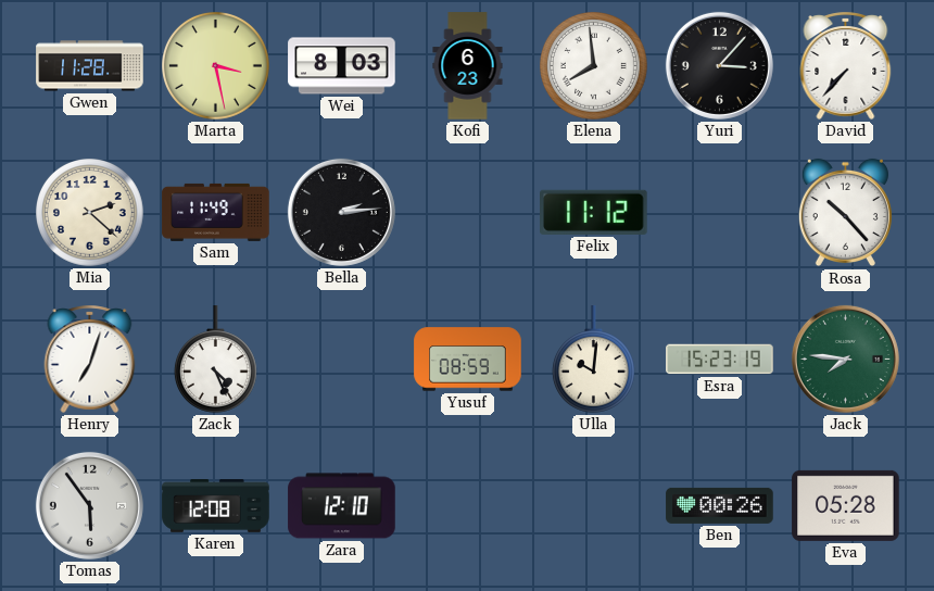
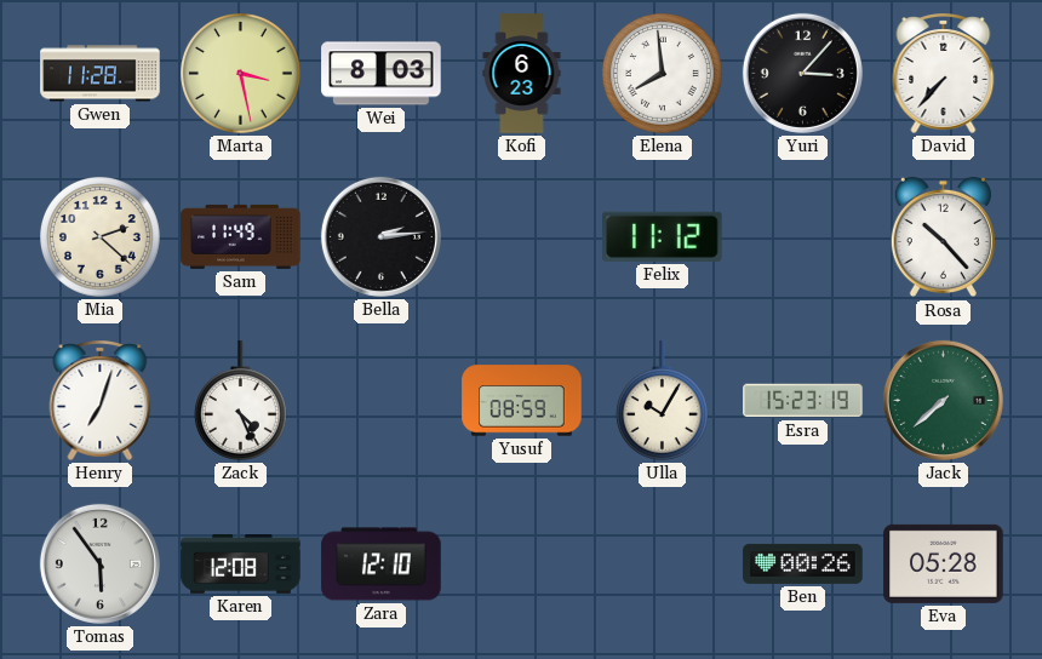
Ulla: 10:01 -> 10:05 (662, 401)
Jack: 7:46 -> 7:38 (943, 400)
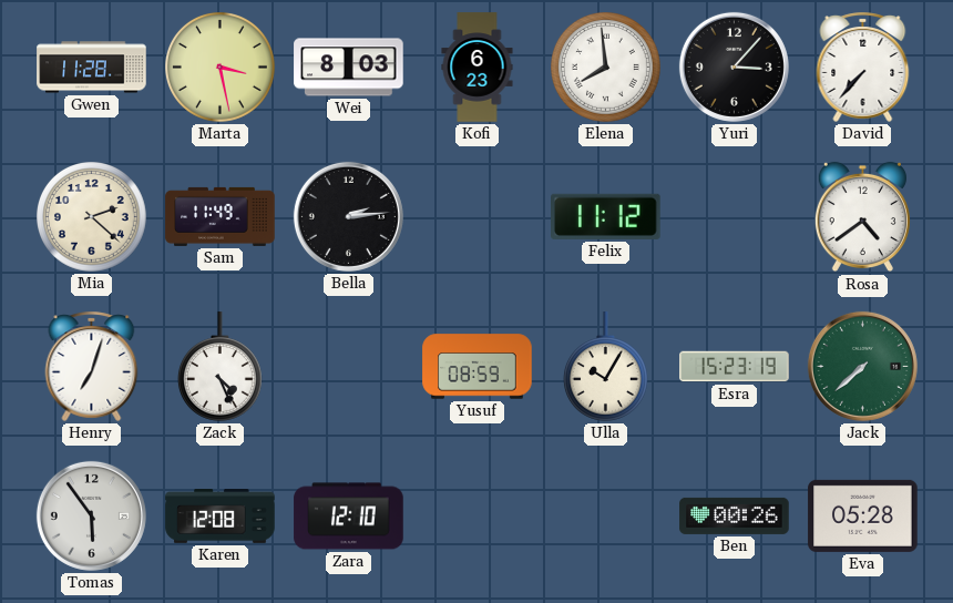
Rosa: 10:23 -> 4:39 (862, 217)
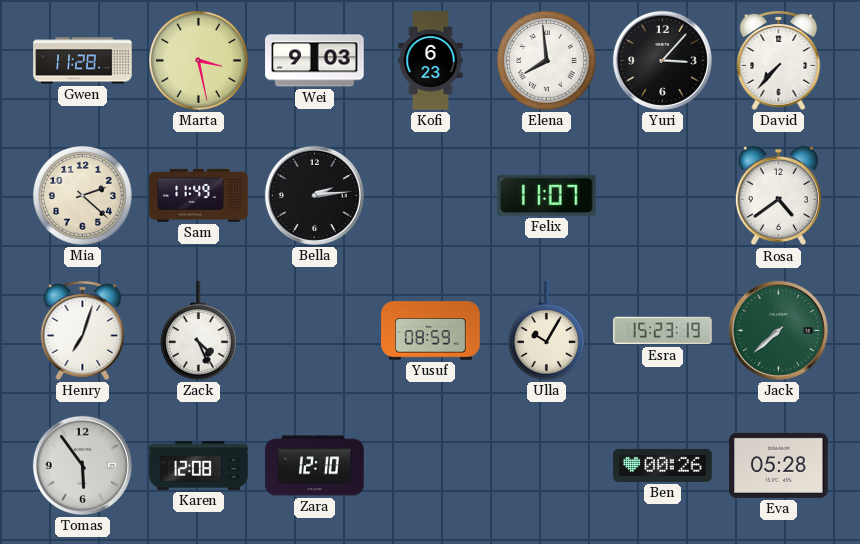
Wei: 8:03 -> 9:03 (315, 61)
Felix: 11:12 -> 11:07 (547, 195)
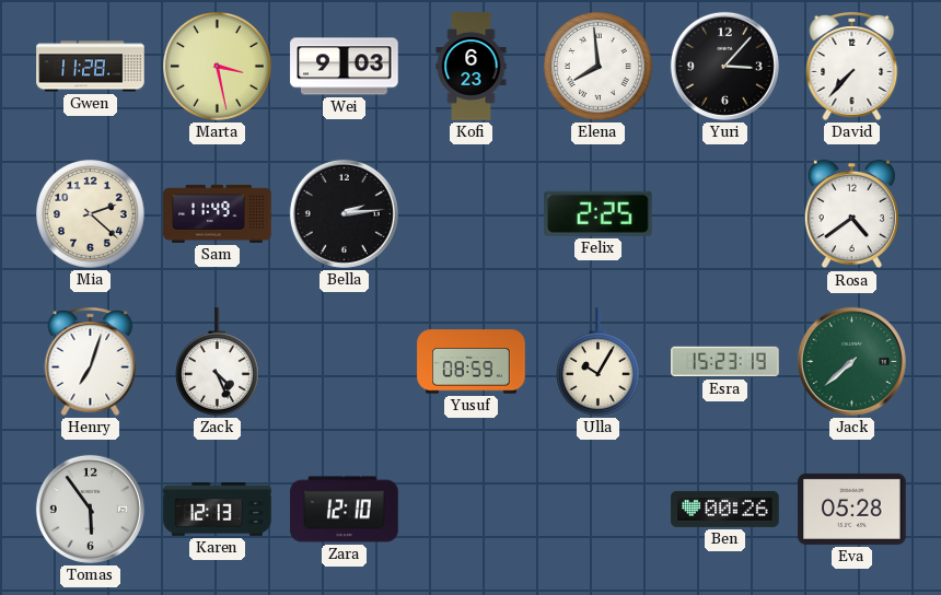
Felix: 11:07 -> 2:25 (599, 213)
Karen: 12:08 -> 12:13 (218, 510)
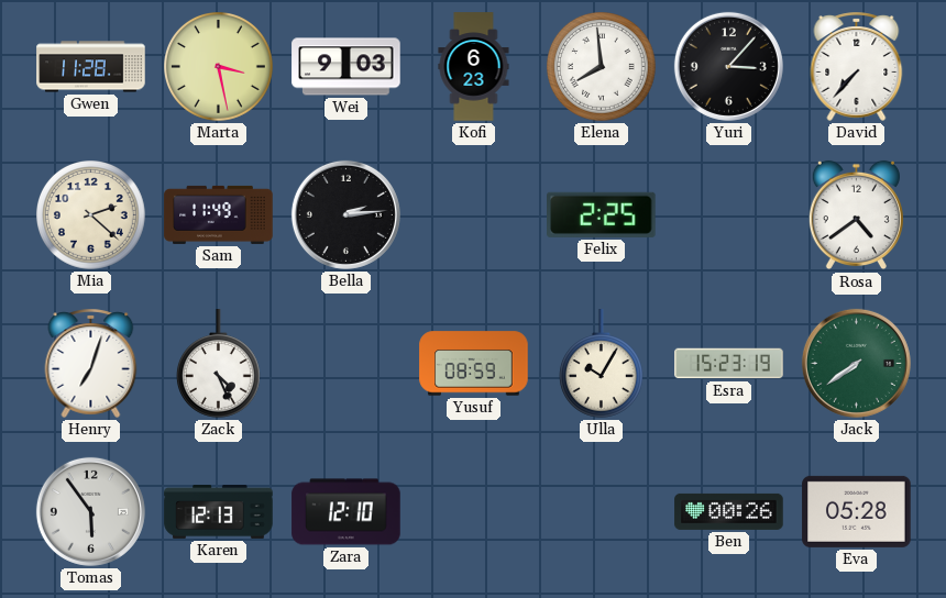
Jack: 7:38 -> 7:39 (856, 363)
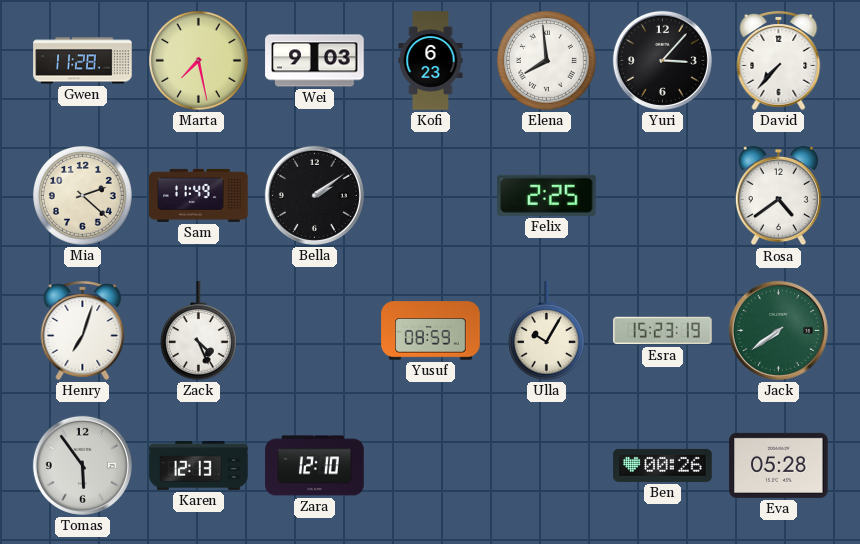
Marta: 3:28 -> 7:28 (199, 61)
Bella: 2:14 -> 2:09 (314, 195)
